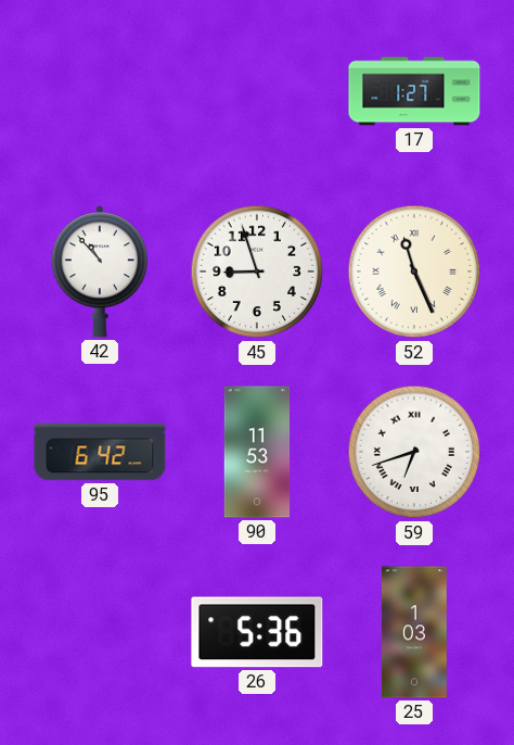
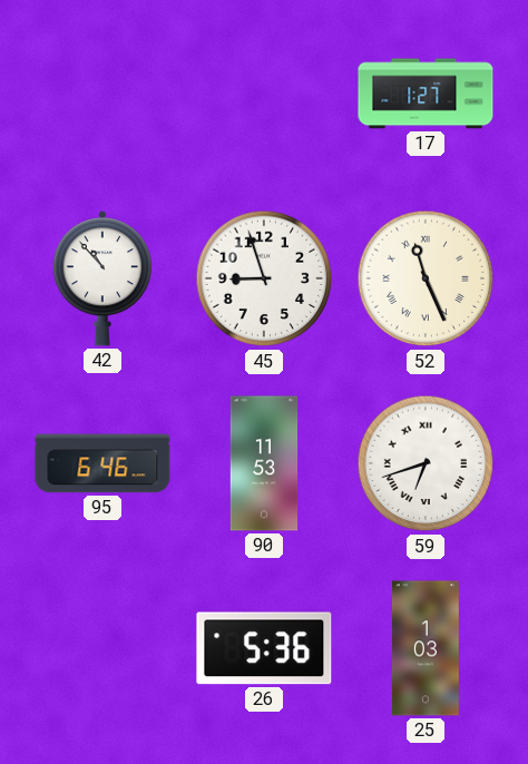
95: 6:42 -> 6:46 (102, 463)
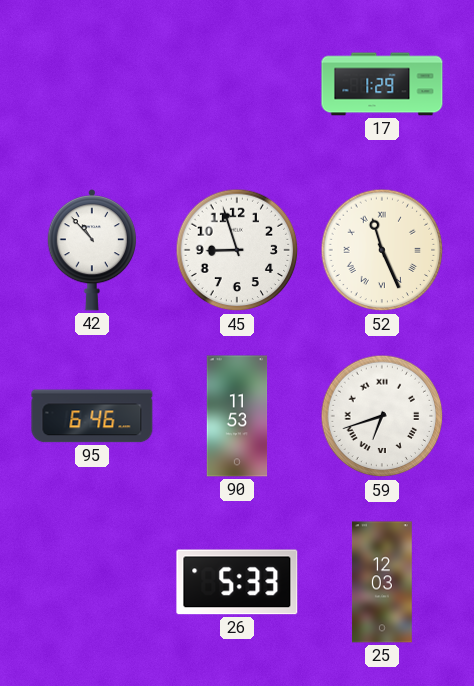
17: 1:27 -> 1:29 (382, 84)
26: 5:36 -> 5:33 (237, 582)
25: 1:03 -> 12:03 (382, 582)
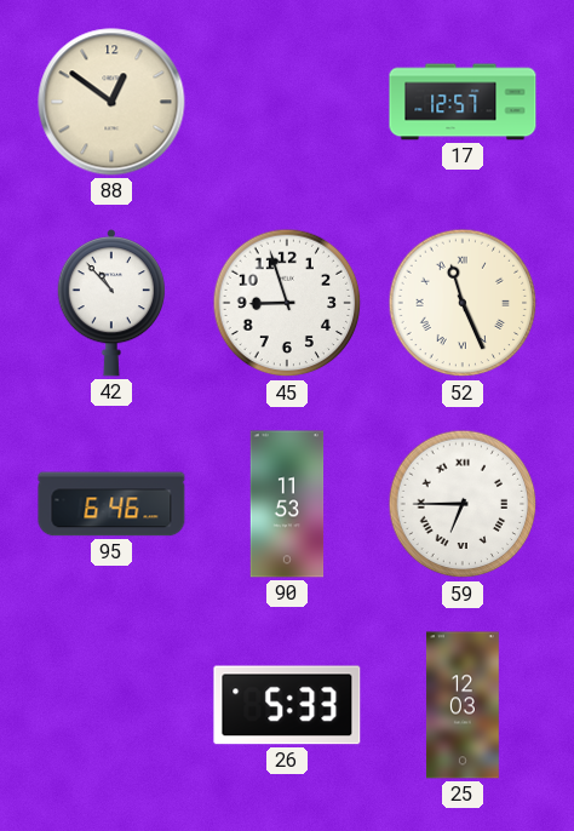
88: none -> 12:51 (111, 102)
17: 1:29 -> 12:57 (463, 102)
59: 6:42 -> 6:45 (463, 504)
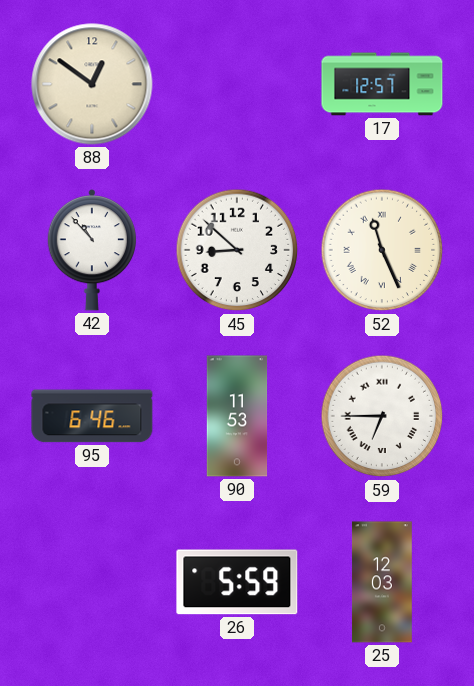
45: 8:57 -> 8:52 (237, 250)
26: 5:33 -> 5:59 (237, 582)
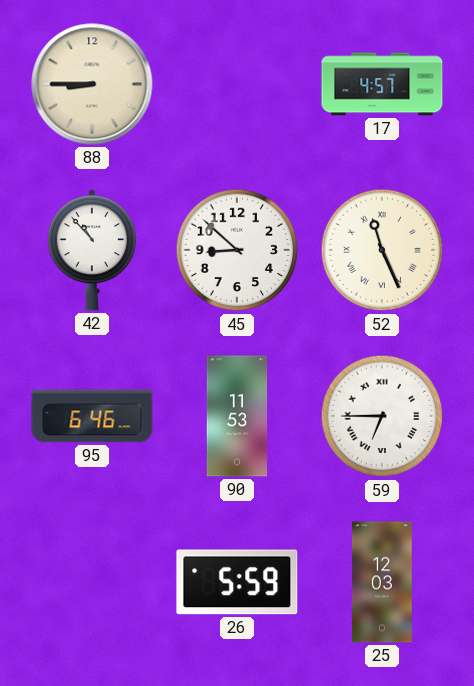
88: 12:51 -> 8:45 (92, 84)
17: 12:57 -> 4:57 (382, 84)
